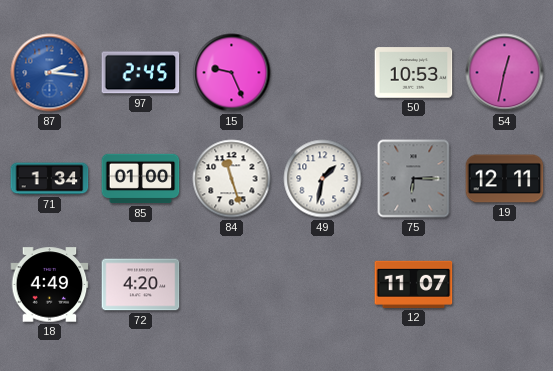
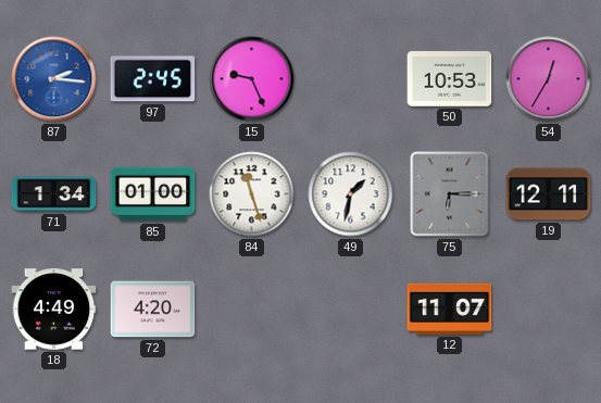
54: 12:32 -> 12:35 (549, 79)
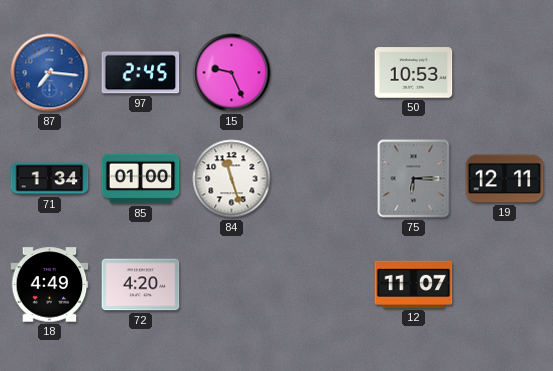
87: 2:16 -> 7:16 (50, 73)
54: 12:35 -> none (549, 79)
49: 1:32 -> none (351, 194)
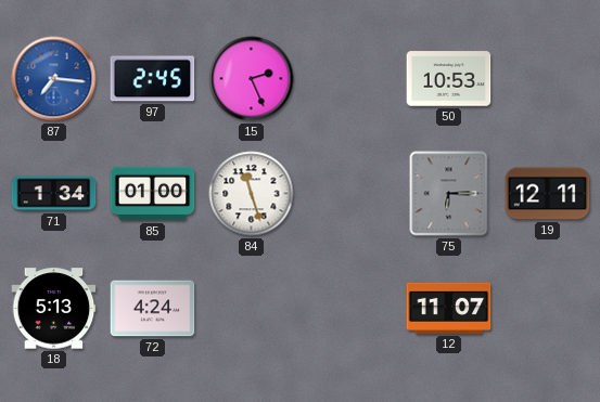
15: 9:26 -> 2:26 (252, 79)
18: 4:49 -> 5:13 (54, 309)
72: 4:20 -> 4:24 (153, 309)
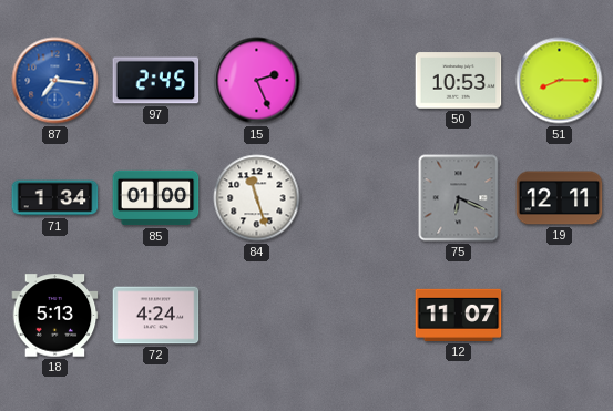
51: none -> 8:15 (560, 81)
75: 6:15 -> 6:19 (459, 198)
